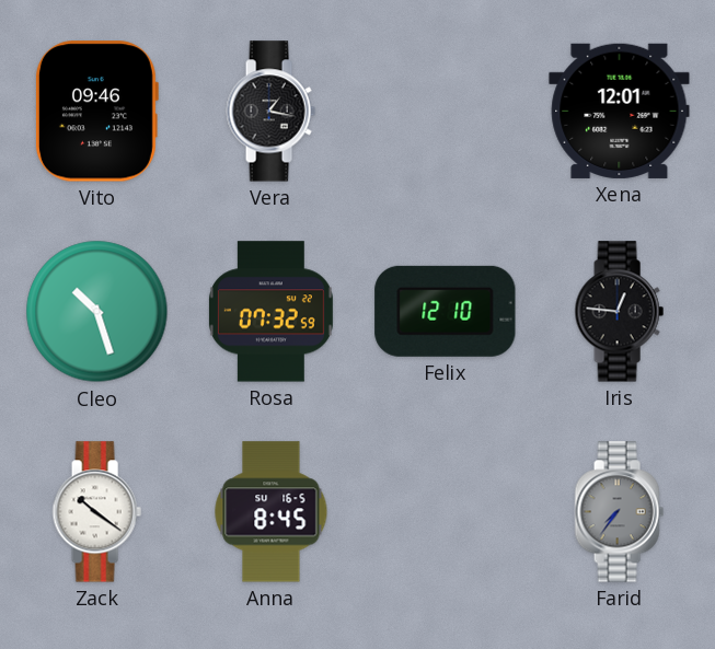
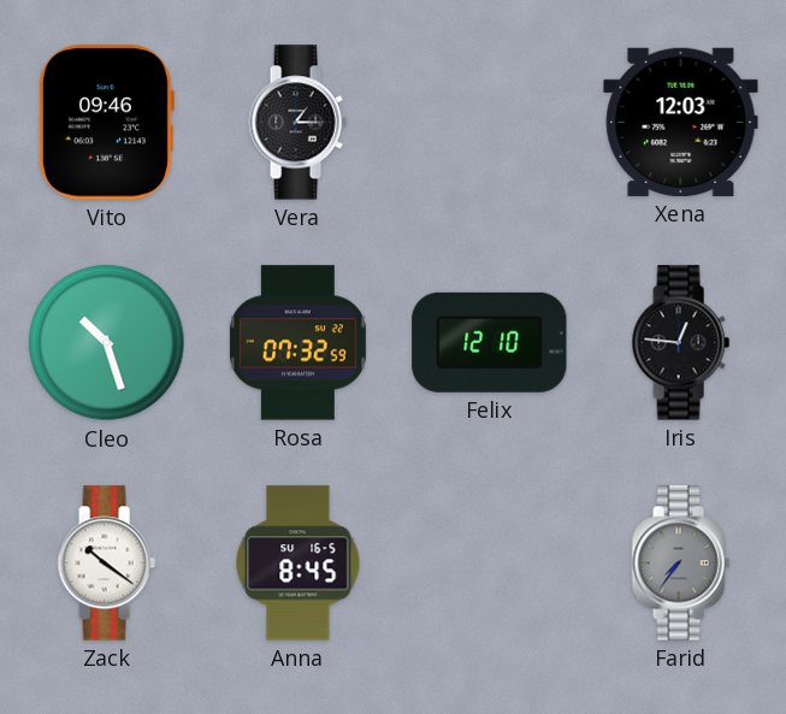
Vera: 1:17 -> 1:15 (297, 123)
Xena: 12:01 -> 12:03 (681, 122)
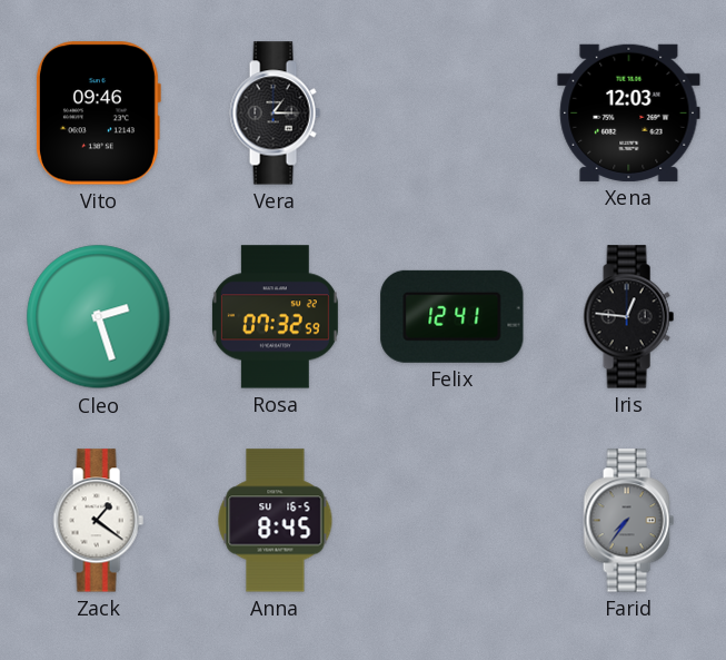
Cleo: 10:27 -> 2:27 (99, 317)
Felix: 12:10 -> 12:41 (452, 316)
Zack: 10:21 -> 1:21 (98, 521)
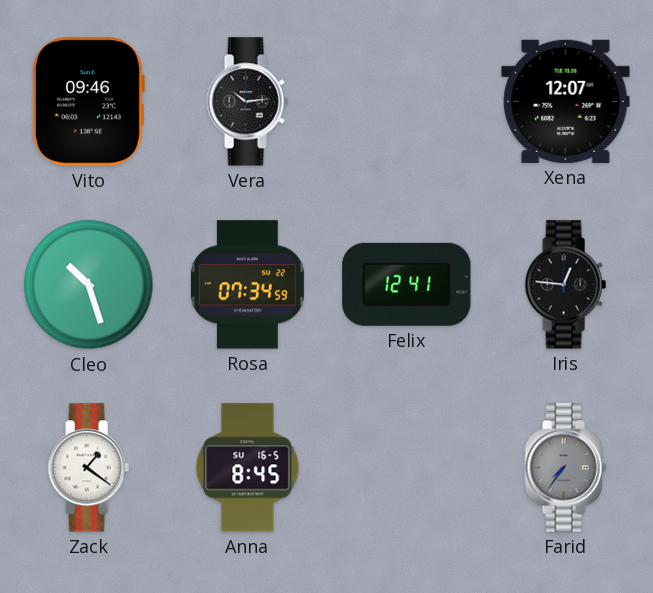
Vera: 1:15 -> 10:14 (247, 102)
Xena: 12:03 -> 12:07 (566, 101)
Cleo: 2:27 -> 10:27 (89, 285)
Rosa: 07:32 -> 07:34 (247, 285)
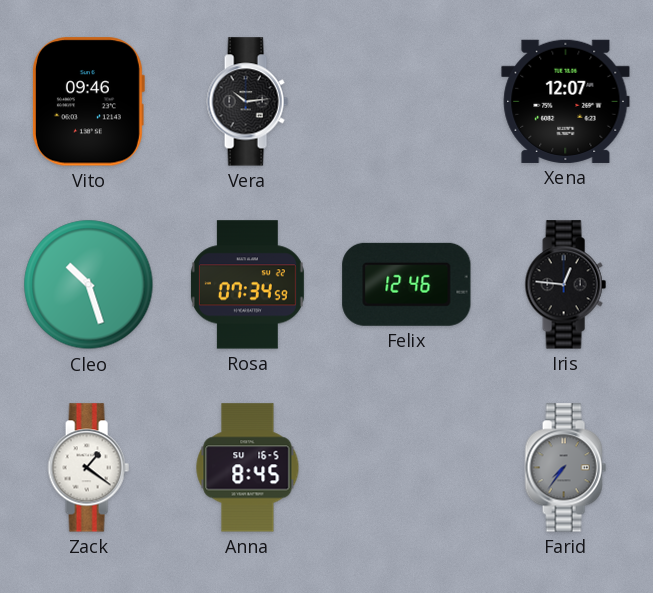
Felix: 12:41 -> 12:46 (407, 284)
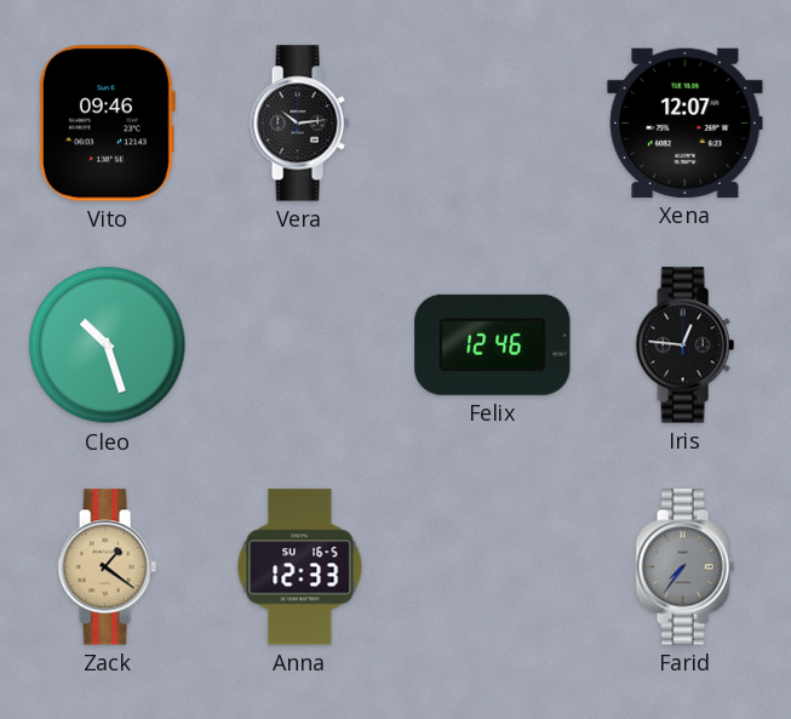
Rosa: 07:34 -> none (247, 285)
Zack dial: white -> champagne (107, 567)
Anna: 8:45 -> 12:33 (300, 567)
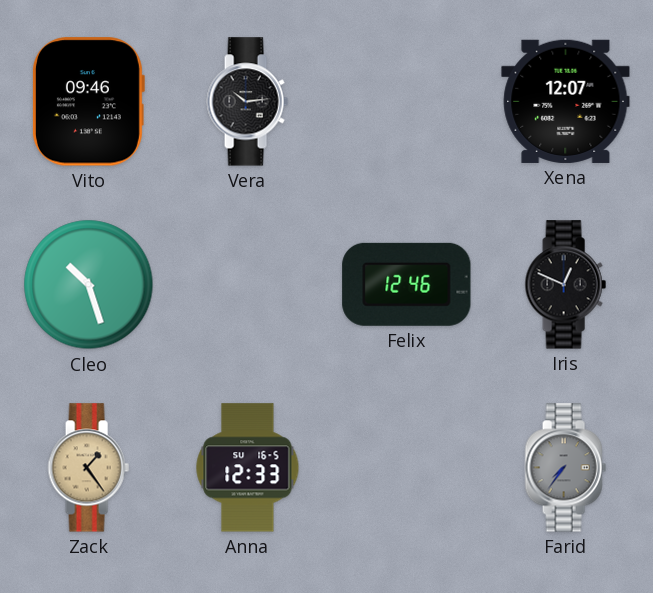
Iris: 12:46 -> 12:49 (565, 285)
Zack: 1:21 -> 1:24 (88, 468)
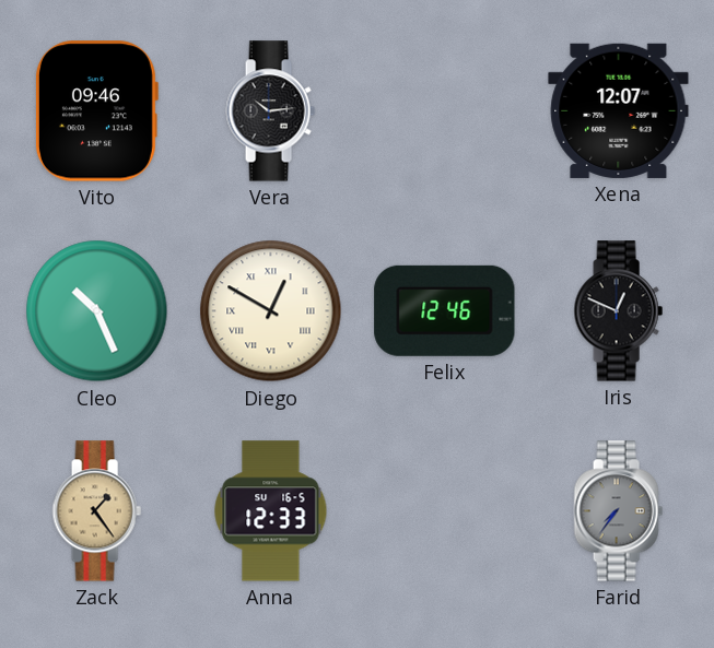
Cleo: 10:27 -> 10:26 (97, 311)
Diego: none -> 12:50 (271, 311)
